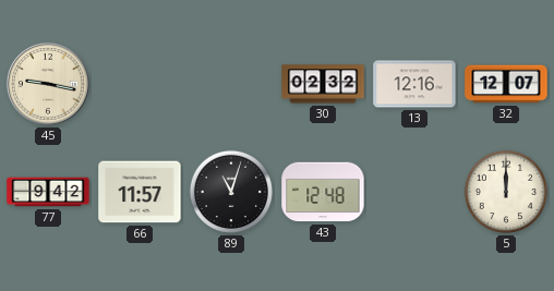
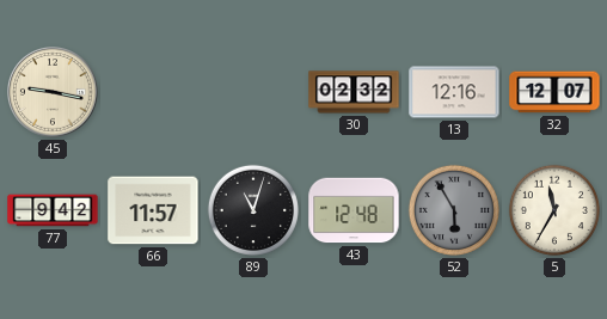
52: none -> 5:55 (454, 210)
5: 12:00 -> 11:35 (554, 210)
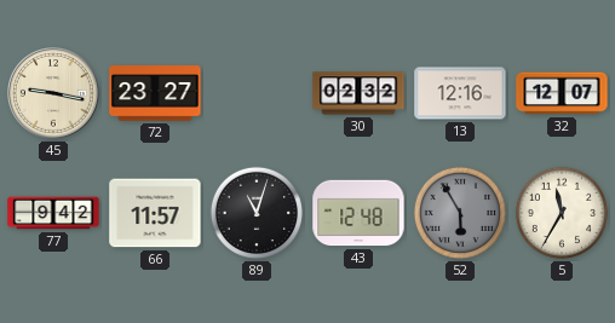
72: none -> 23:27 (155, 93)
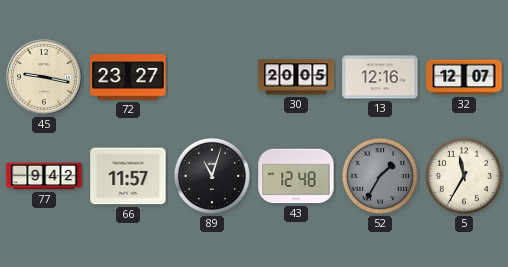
30: 02:32 -> 20:05 (296, 77)
52: 5:55 -> 1:35 (380, 176)
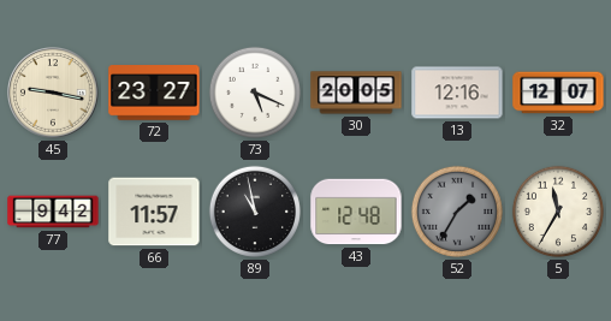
73: none -> 5:19 (255, 93)
89: 11:03 -> 10:58 (255, 212)
